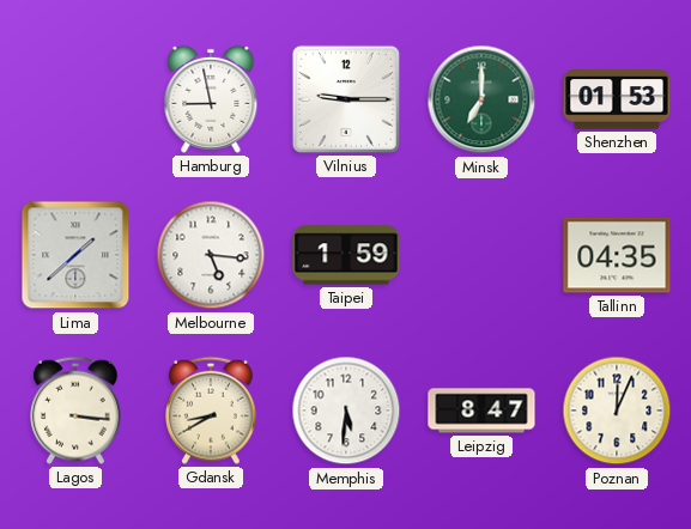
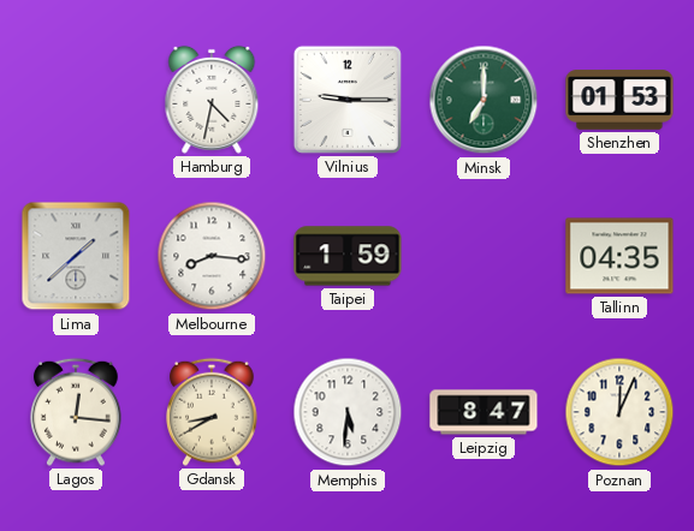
Hamburg: 8:58 -> 4:32 (212, 100)
Melbourne: 5:16 -> 8:16 (212, 256)
Lagos: 3:16 -> 12:16 (77, 412)
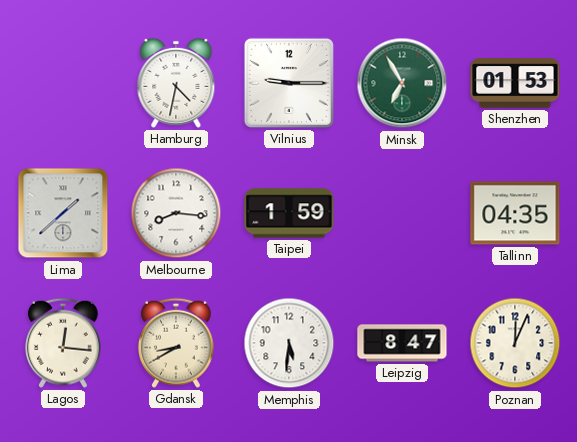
Minsk: 7:00 -> 6:55 (402, 83)
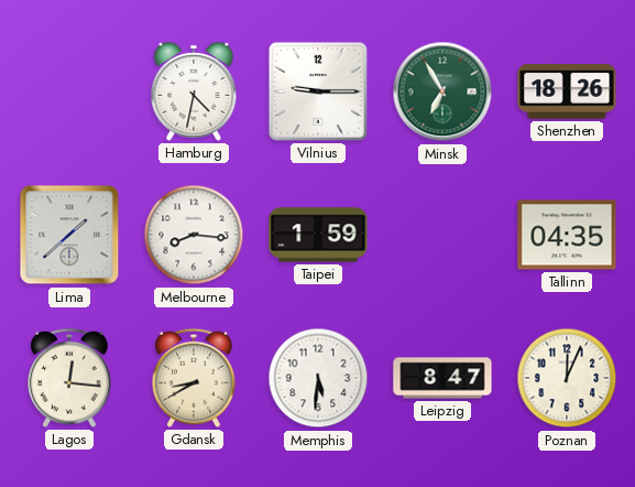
Shenzhen: 01:53 -> 18:26 (567, 91)
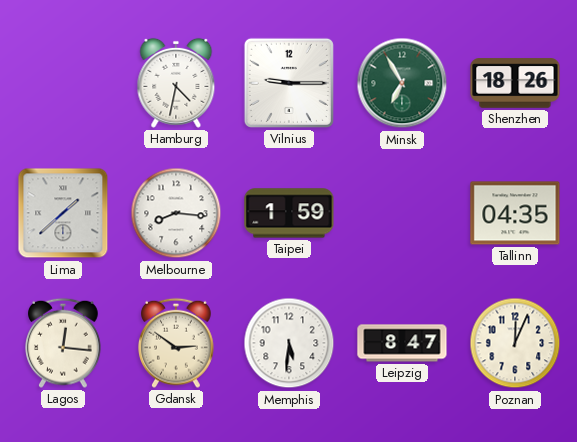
Gdansk: 8:40 -> 2:51 (177, 343)
